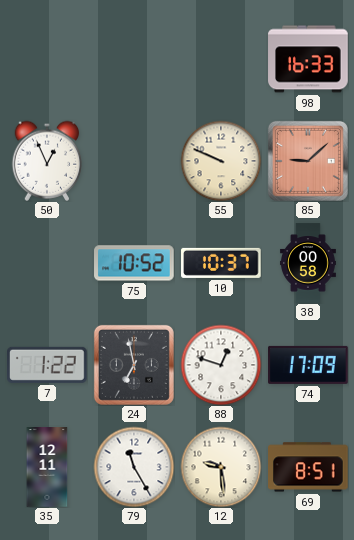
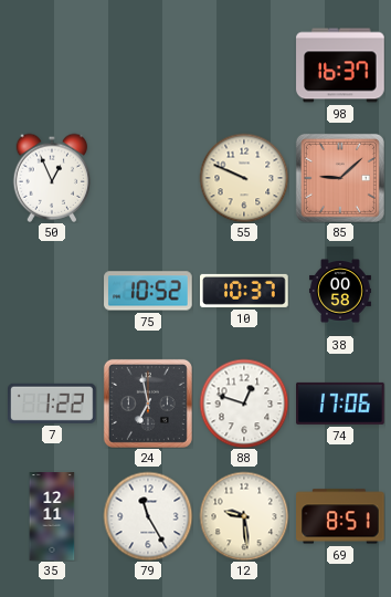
98: 16:33 -> 16:37 (340, 65)
74: 17:09 -> 17:06 (340, 404)
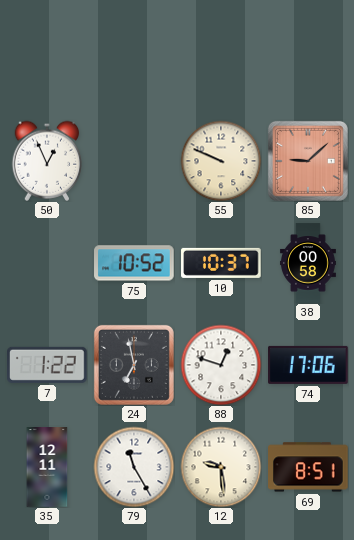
98: 16:37 -> none (340, 65)
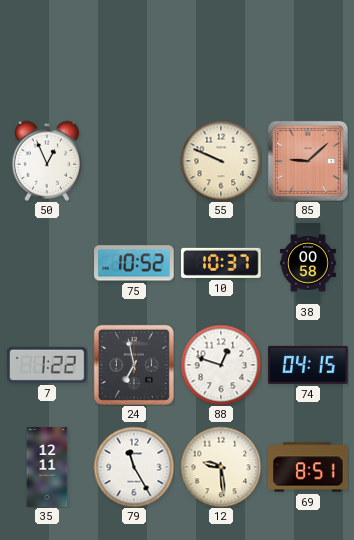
74: 17:06 -> 04:15 (308, 365)
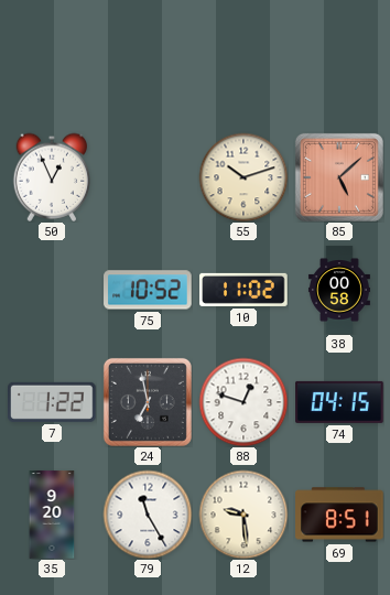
55: 9:49 -> 10:12 (243, 177)
85: 9:08 -> 5:08 (339, 177)
10: 10:37 -> 11:02 (243, 290)
35: 12:11 -> 9:20 (52, 515)
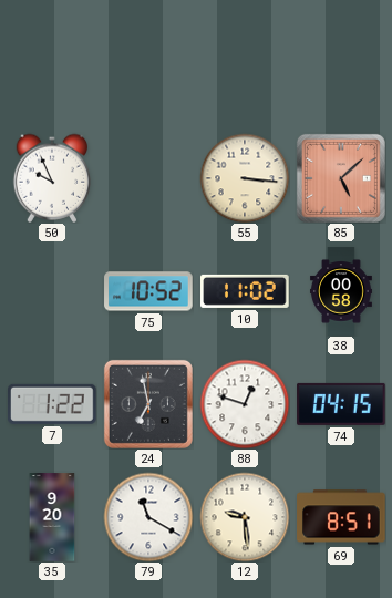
50: 12:56 -> 9:56 (52, 178)
55: 10:12 -> 3:16 (245, 178)
79: 11:25 -> 11:20 (148, 517)
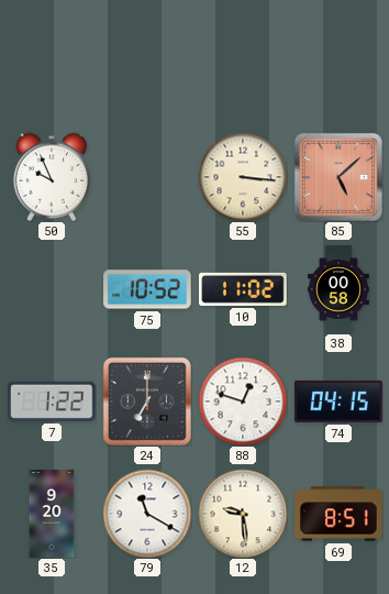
24: 6:58 -> 7:00 (147, 402)
